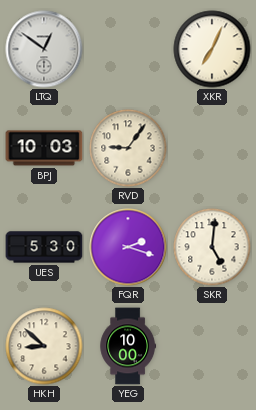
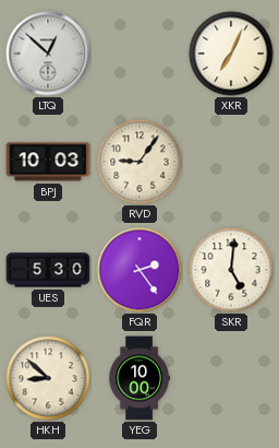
LTQ: 12:51 -> 12:52 (48, 54)
FQR: 2:18 -> 2:24 (139, 270)
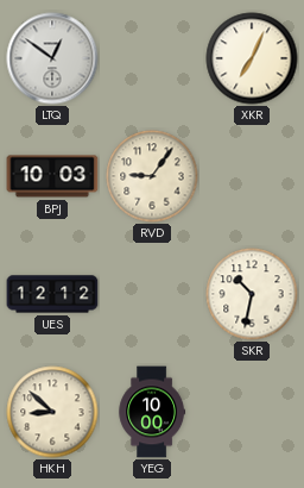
LTQ: 12:52 -> 12:51 (52, 58)
UES: 5:30 -> 12:12 (52, 294)
FQR: 2:24 -> none (139, 270)
SKR: 5:01 -> 10:32 (252, 294)
